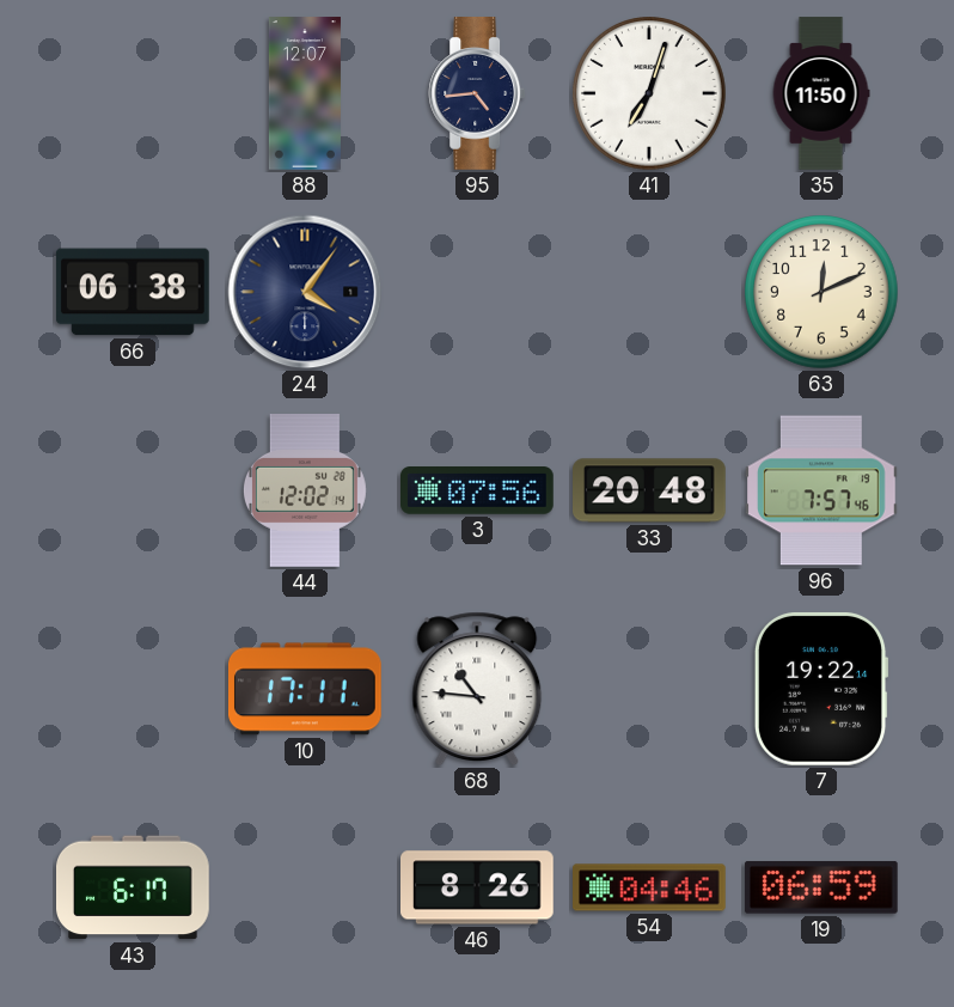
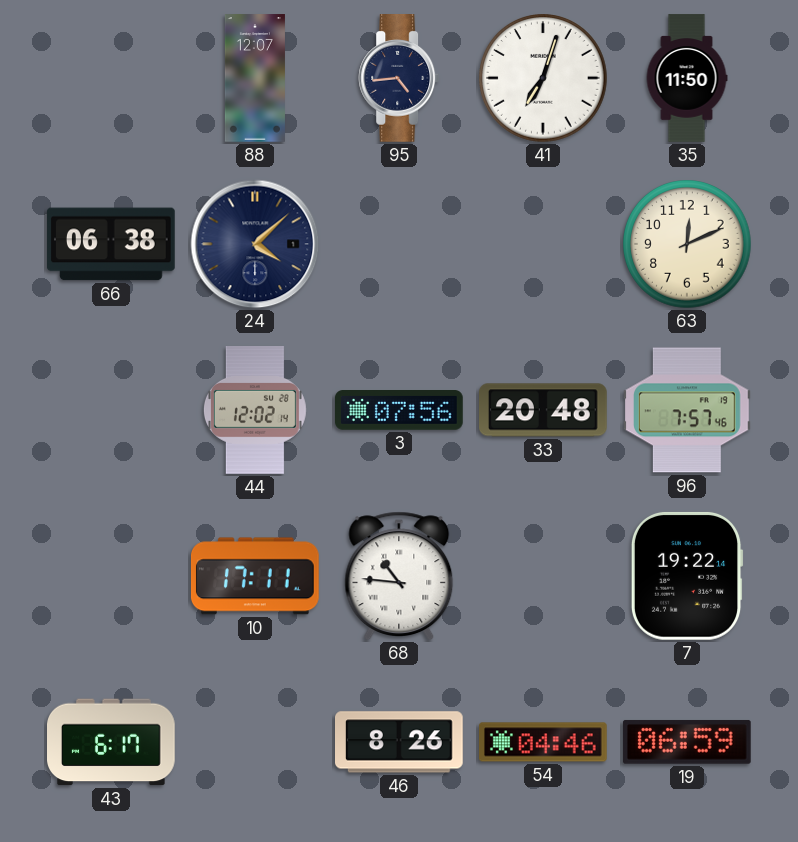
24: 4:06 -> 4:08 (255, 244)
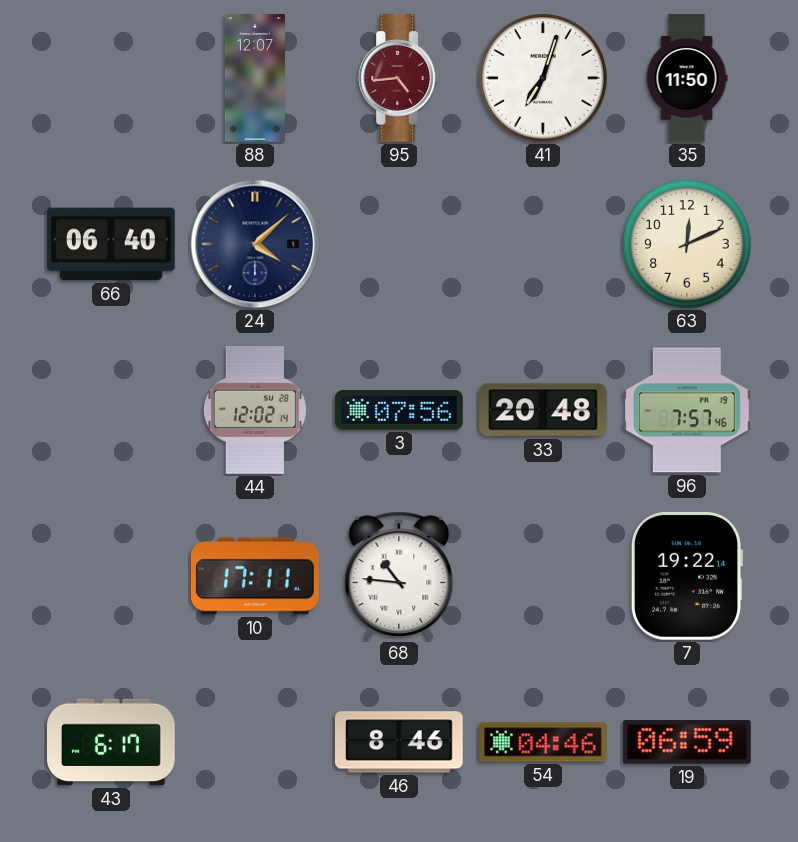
95 dial: navy -> burgundy (399, 79)
66: 06:38 -> 06:40 (112, 244)
46: 8:26 -> 8:46 (400, 742)
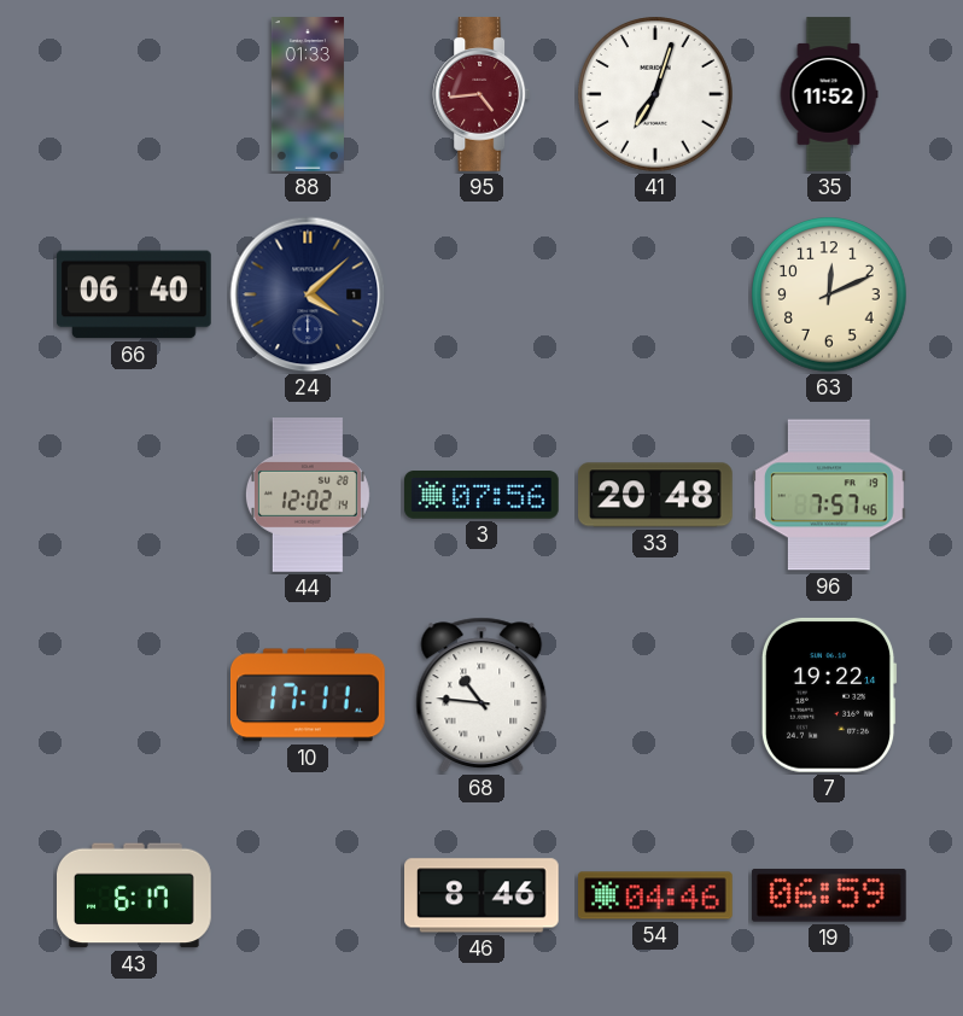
88: 12:07 -> 01:33 (308, 94)
35: 11:50 -> 11:52 (829, 94)
